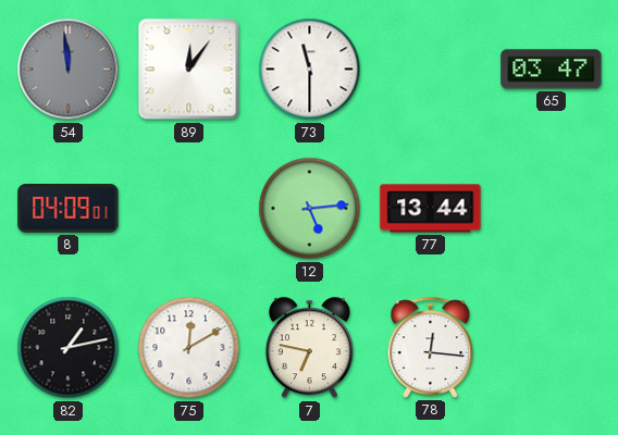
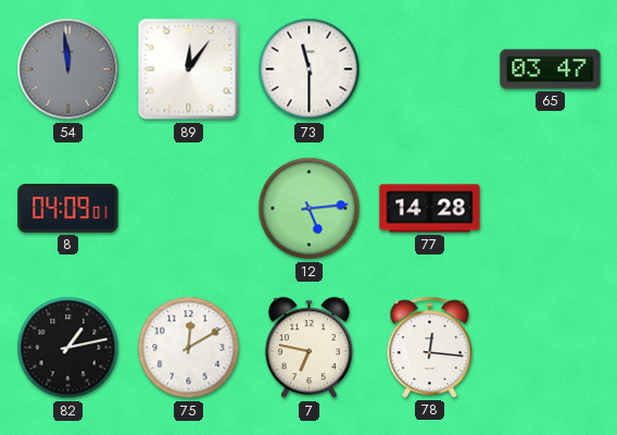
77: 13:44 -> 14:28 (430, 209)
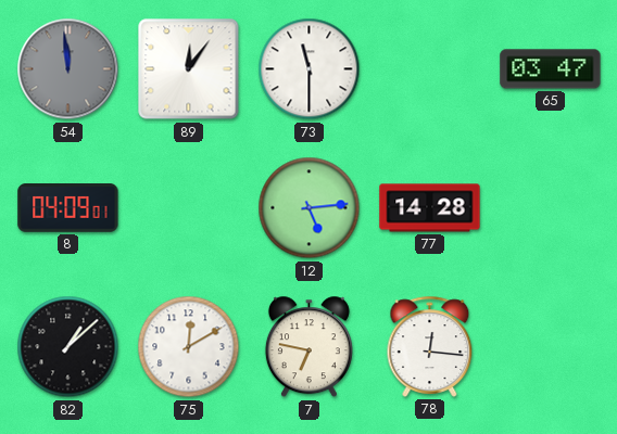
82: 1:13 -> 1:08 (68, 347)
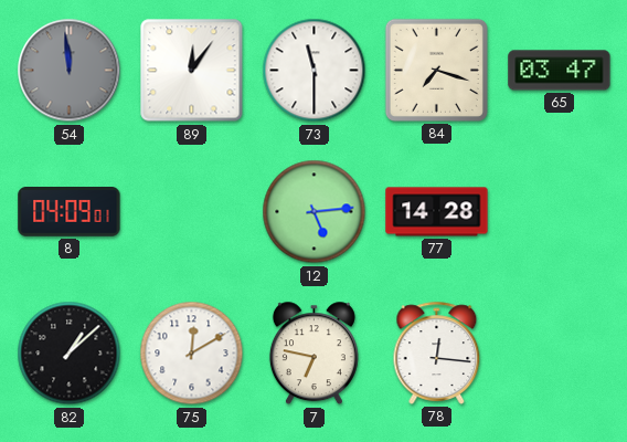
84: none -> 7:18 (436, 70)
